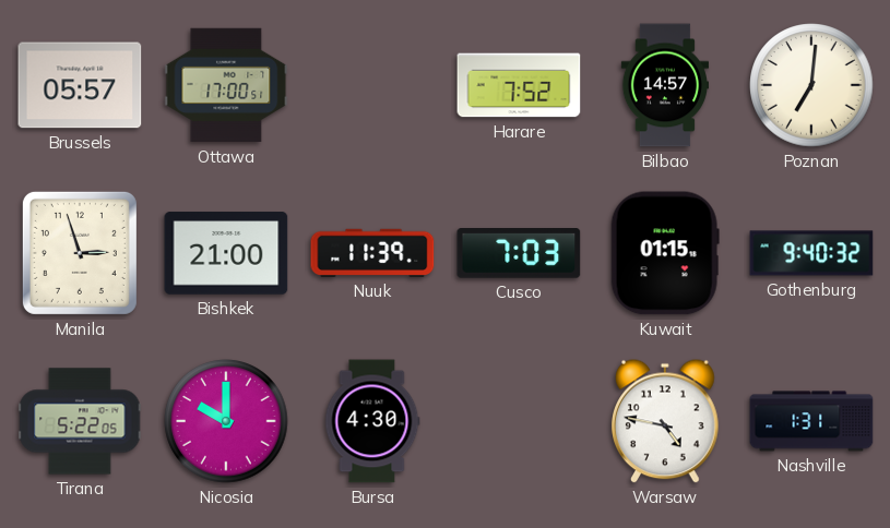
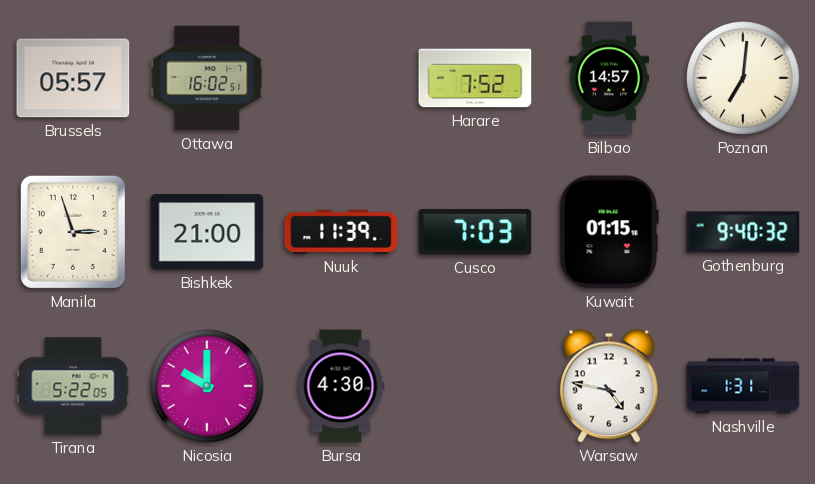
Ottawa: 17:00 -> 16:02 (207, 78)
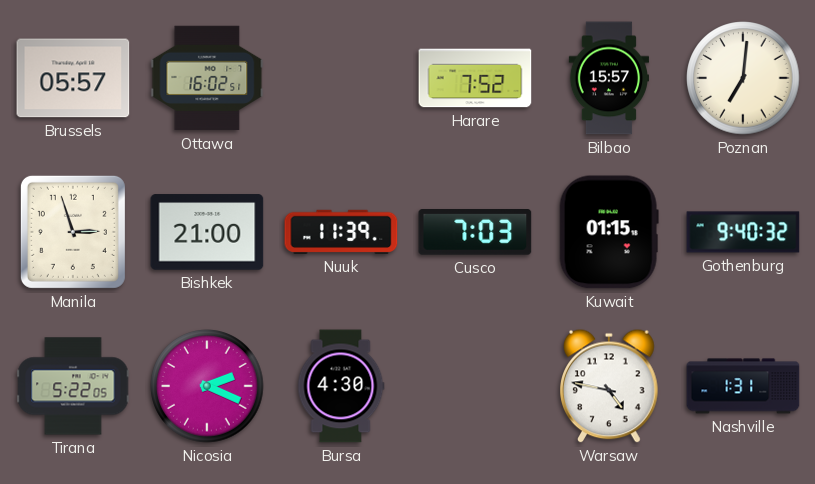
Bilbao: 14:57 -> 15:57 (608, 78)
Nicosia: 10:00 -> 2:19 (207, 386)
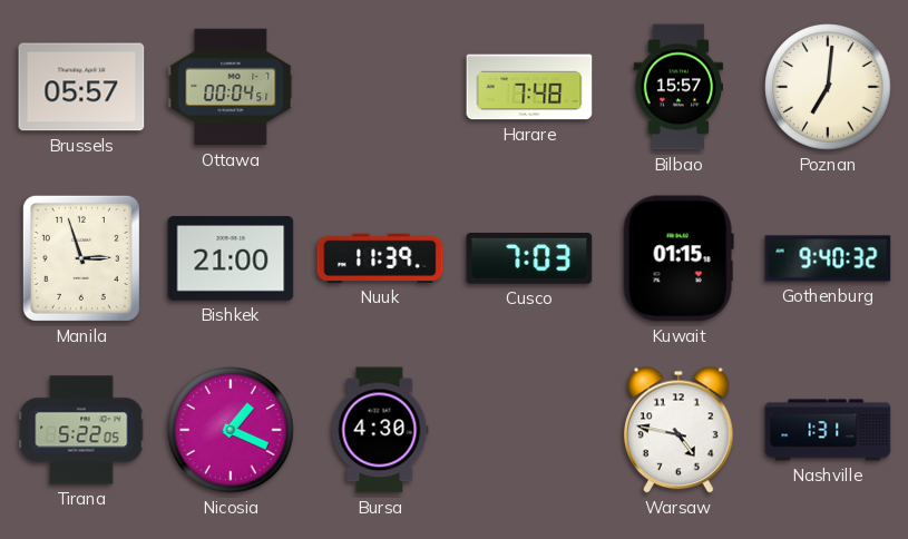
Ottawa: 16:02 -> 00:04 (231, 87)
Harare: 7:52 -> 7:48 (529, 87)
Nicosia: 2:19 -> 1:19 (231, 430)
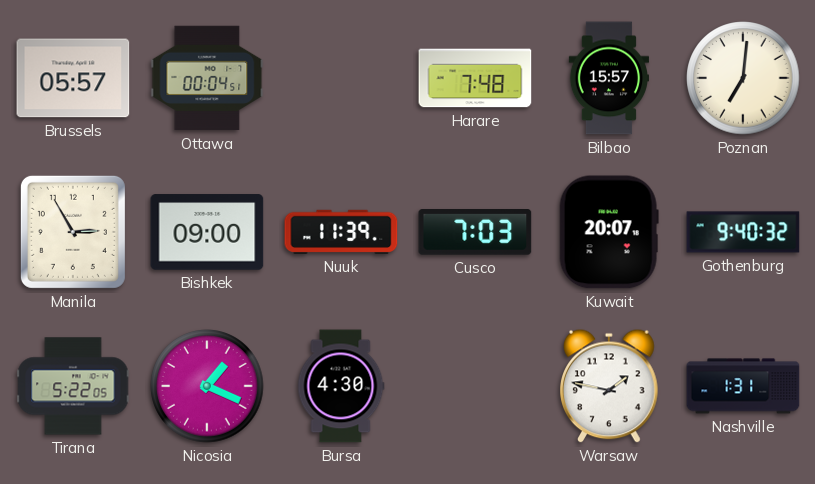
Manila: 2:57 -> 2:55 (73, 232)
Bishkek: 21:00 -> 09:00 (207, 232)
Kuwait: 01:15 -> 20:07 (609, 232)
Warsaw: 4:47 -> 1:47 (609, 386)
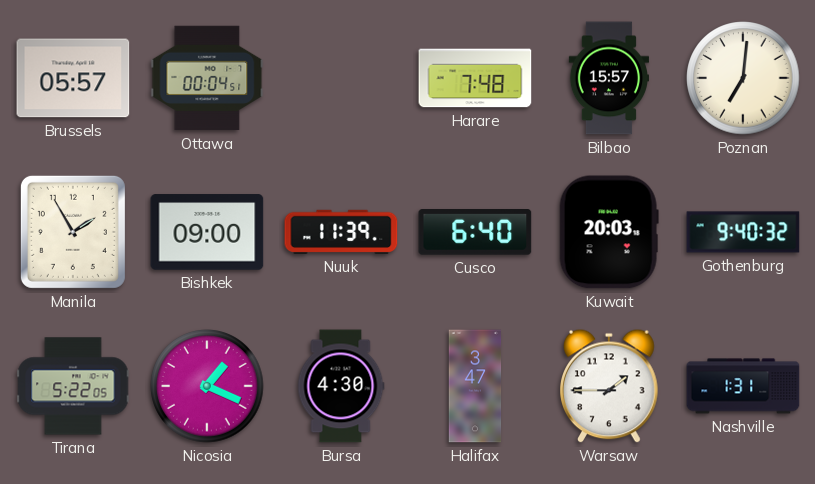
Manila: 2:55 -> 1:55 (73, 232)
Cusco: 7:03 -> 6:40 (475, 233)
Kuwait: 20:07 -> 20:03 (609, 232)
Halifax: none -> 3:47 (475, 386)
Warsaw: 1:47 -> 1:45 (609, 386)
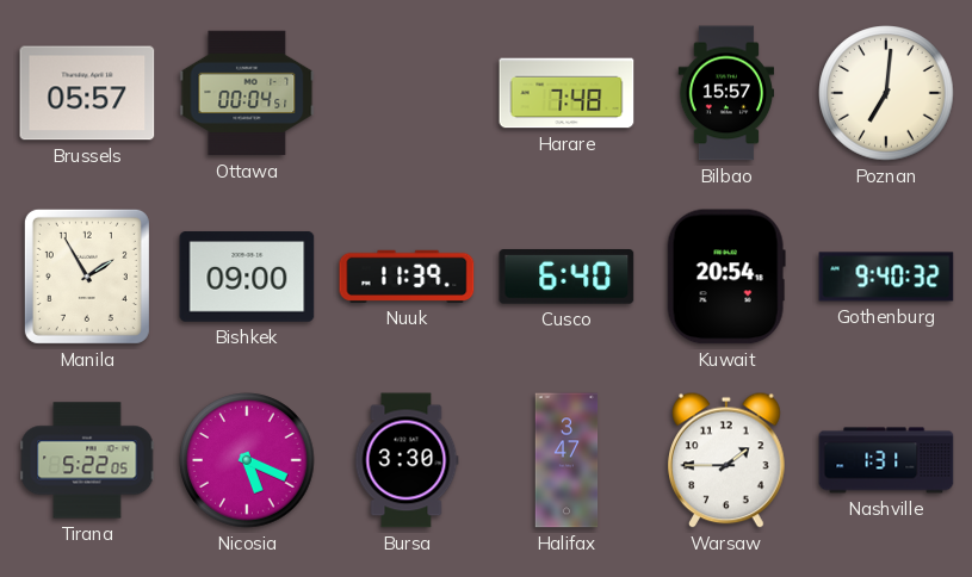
Kuwait: 20:03 -> 20:54 (726, 277)
Nicosia: 1:19 -> 5:19 (247, 460)
Bursa: 4:30 -> 3:30 (407, 460)
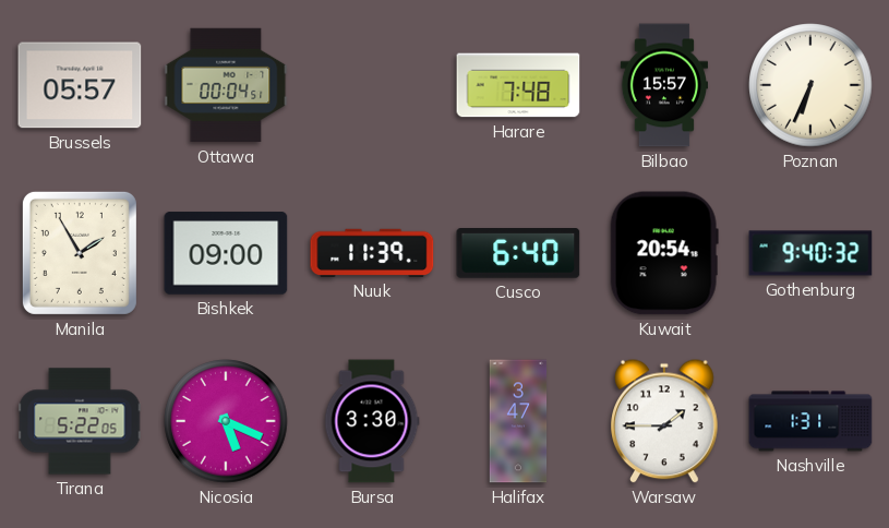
Poznan: 7:01 -> 6:34 (810, 85)
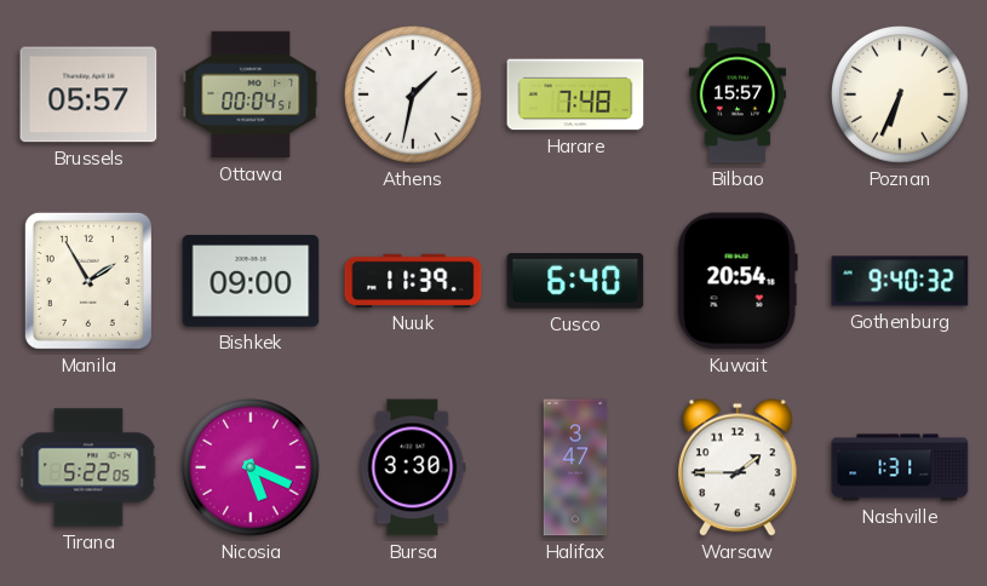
Athens: none -> 1:32 (413, 94)
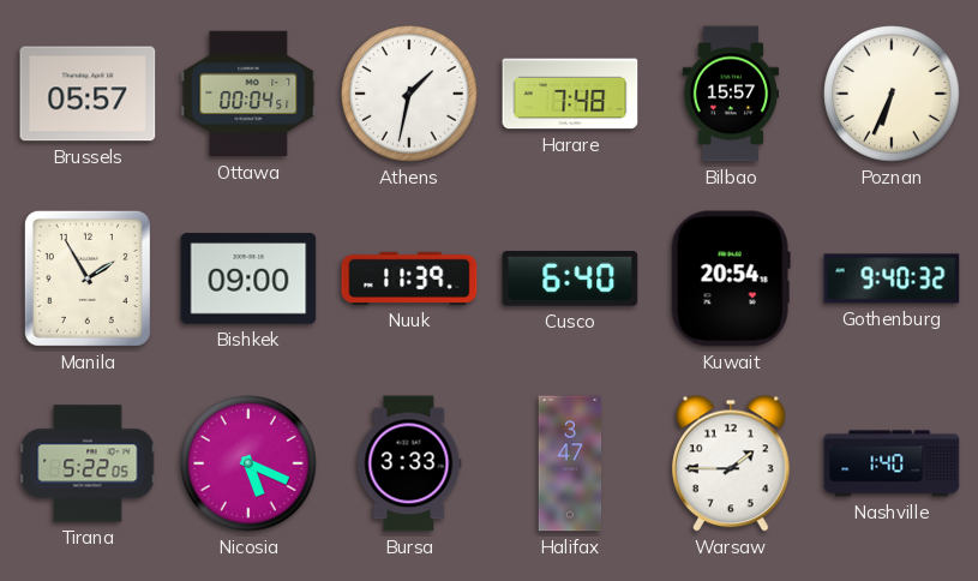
Bursa: 3:30 -> 3:33 (409, 463)
Nashville: 1:31 -> 1:40 (892, 463)
